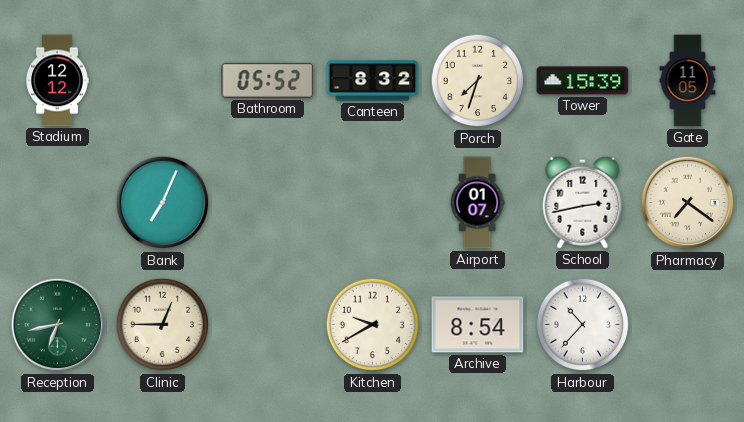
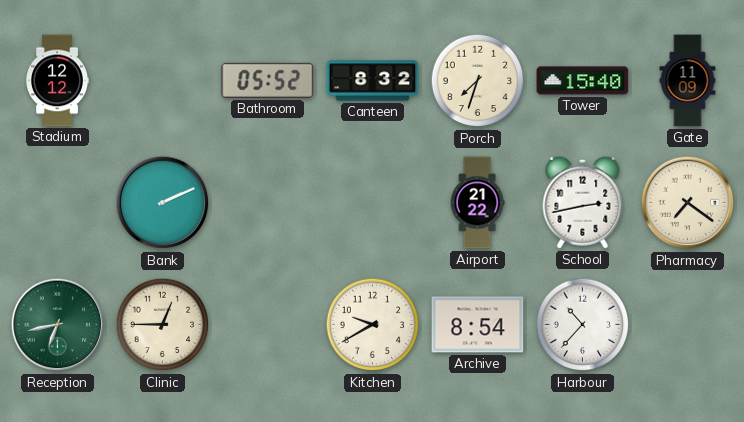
Tower: 15:39 -> 15:40 (583, 81)
Gate: 11:05 -> 11:09 (688, 81)
Bank: 7:04 -> 2:11 (163, 203)
Airport: 01:07 -> 21:22 (477, 203)
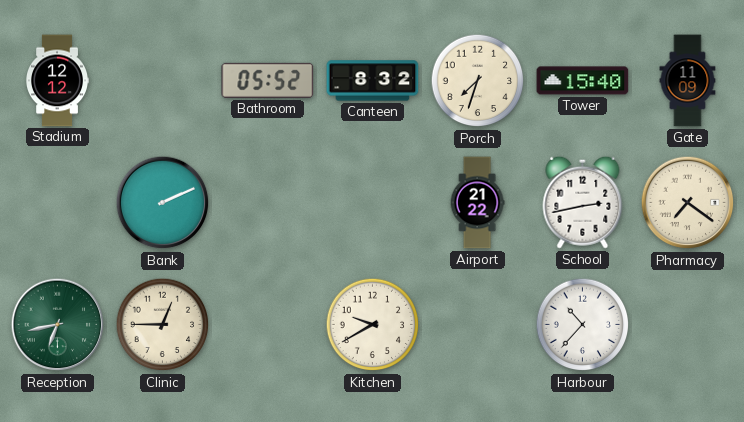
Archive: 8:54 -> none (478, 325)
